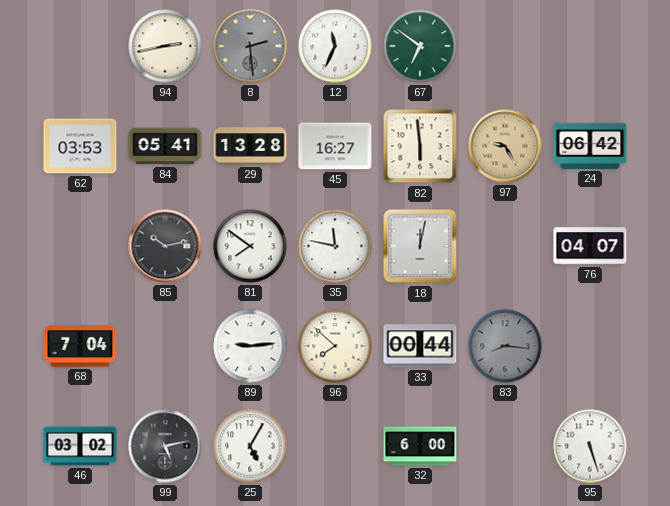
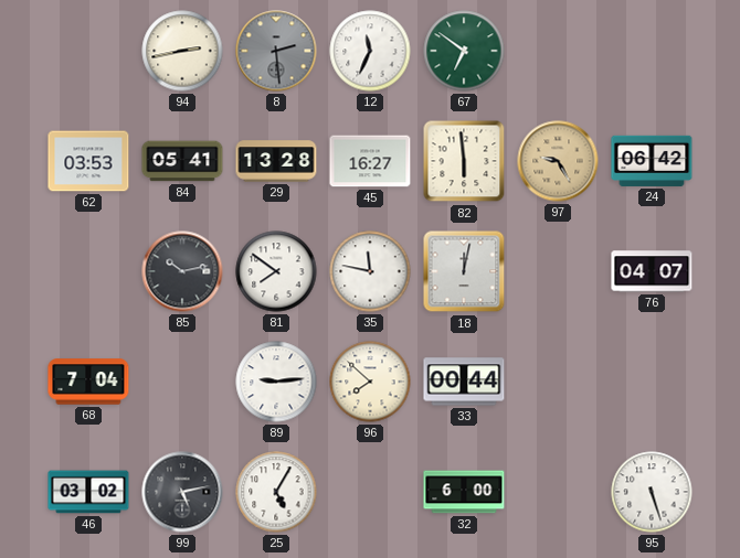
83: 8:16 -> none (505, 346)
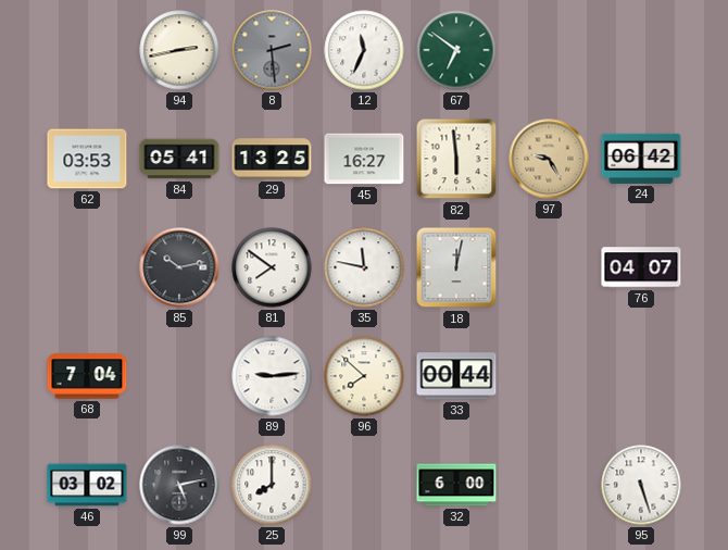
29: 13:28 -> 13:25 (272, 159)
25: 5:05 -> 8:00 (272, 485)
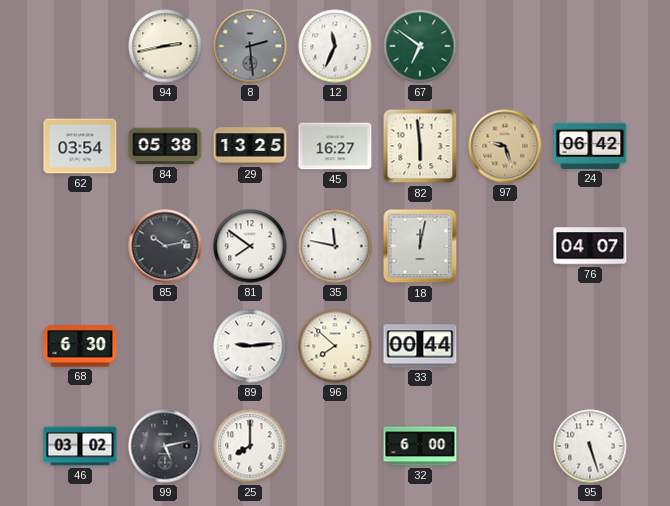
62: 03:53 -> 03:54 (80, 146)
84: 05:41 -> 05:38 (165, 146)
97: 9:25 -> 9:27 (505, 146)
68: 7:04 -> 6:30 (80, 346)
